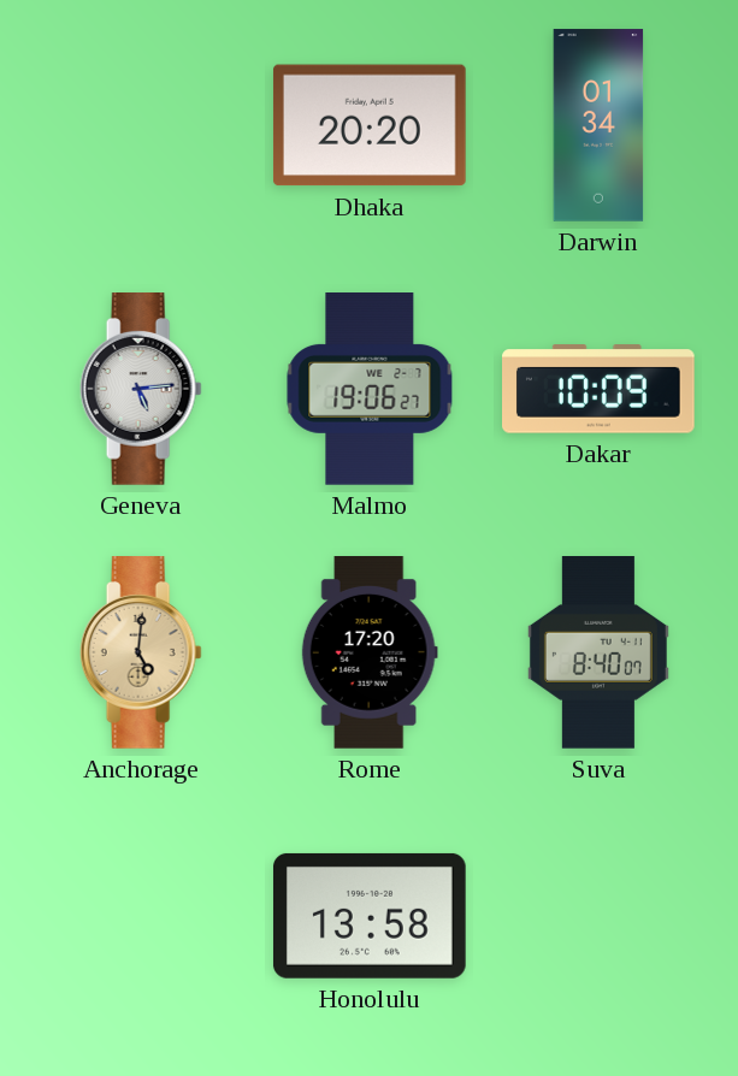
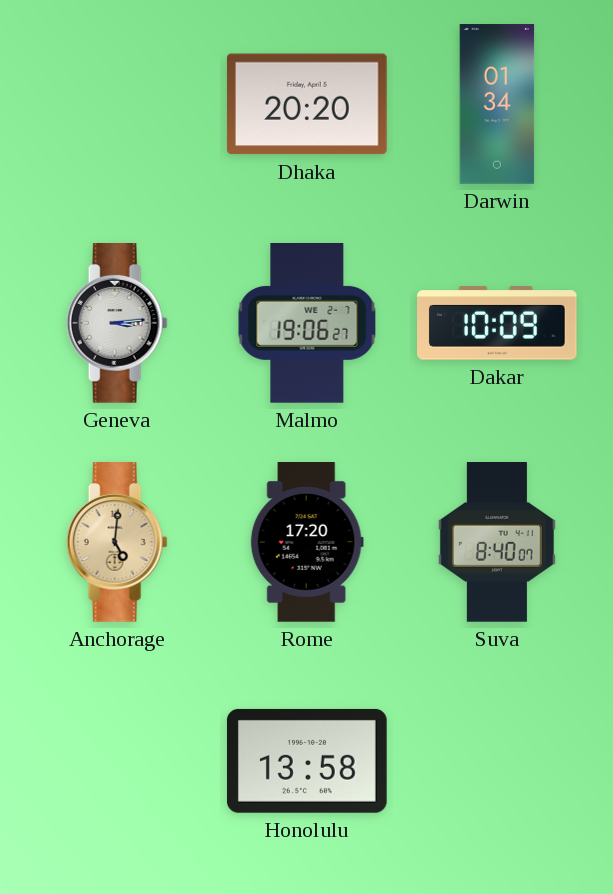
Geneva: 5:14 -> 3:14 (117, 324)
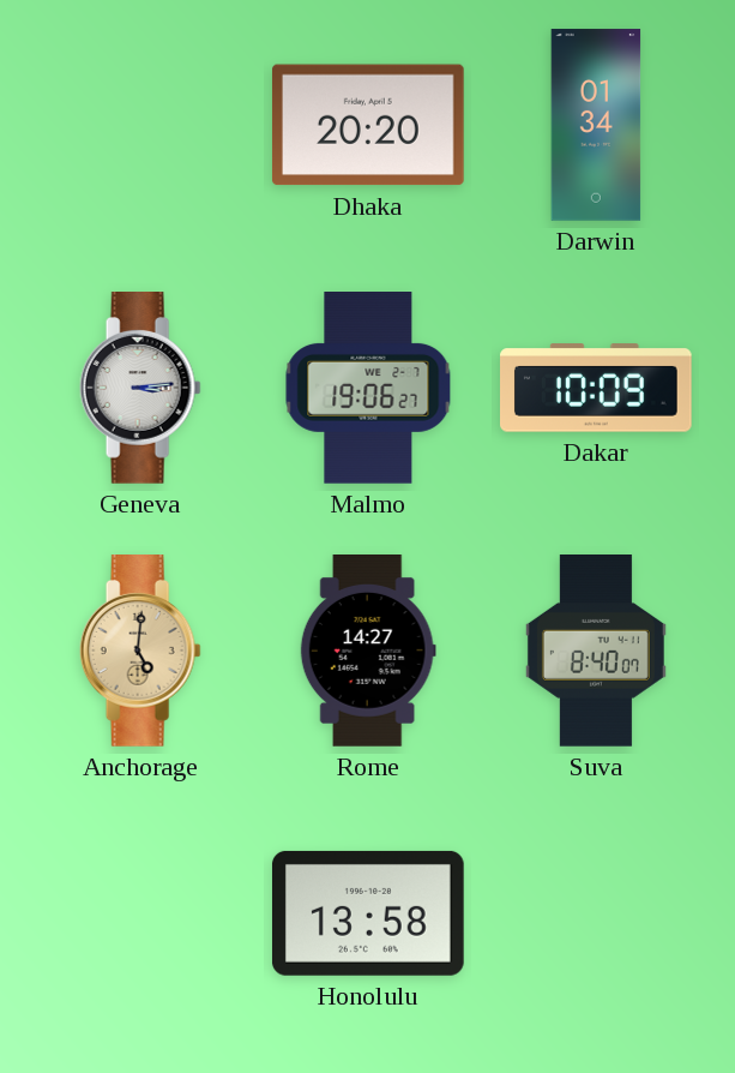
Rome: 17:20 -> 14:27 (368, 651)
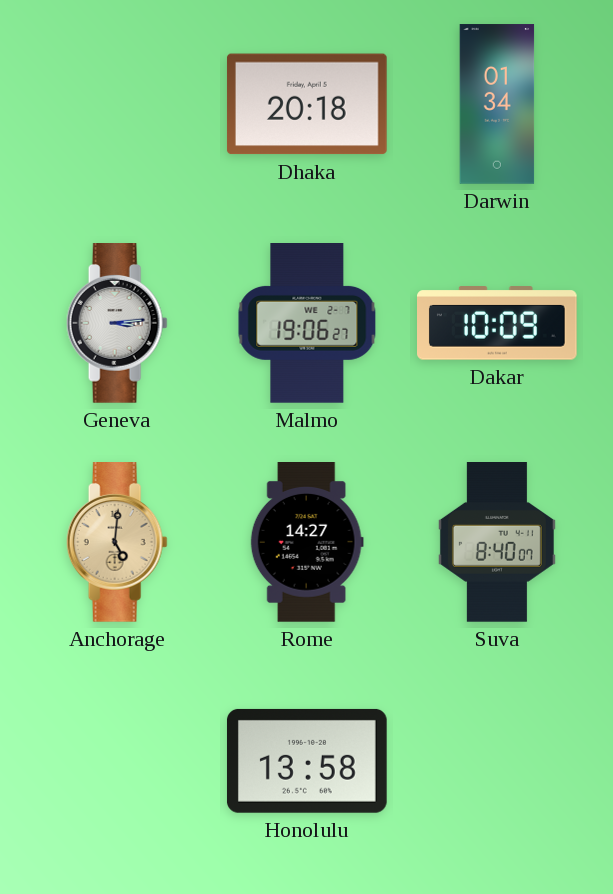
Dhaka: 20:20 -> 20:18 (307, 104)
